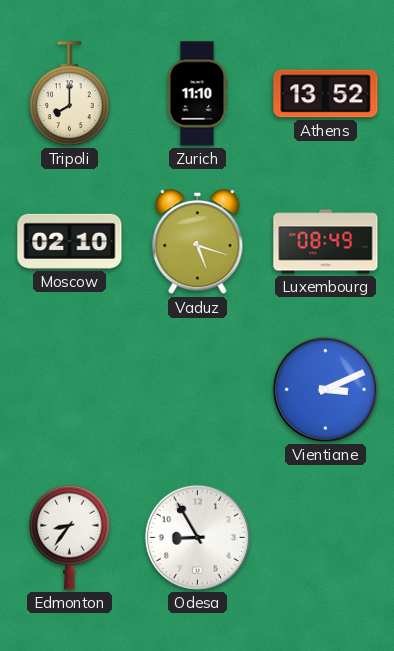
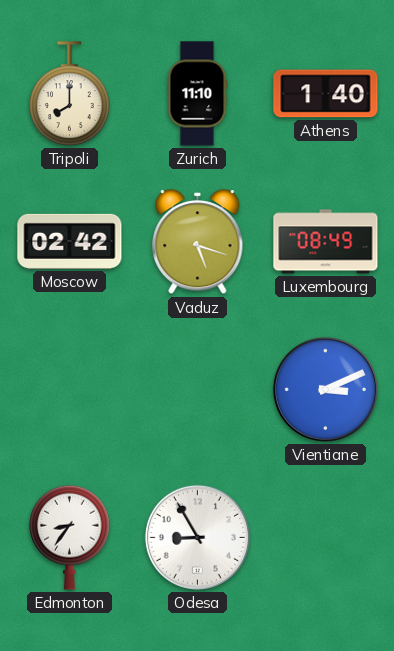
Athens: 13:52 -> 1:40 (326, 94)
Moscow: 02:10 -> 02:42 (70, 241)
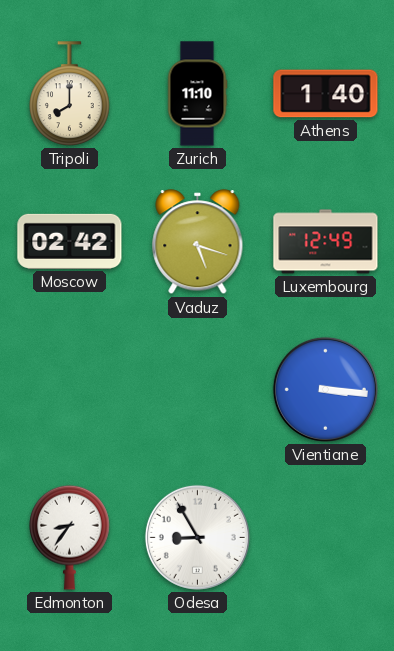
Luxembourg: 08:49 -> 12:49 (326, 242)
Vientiane: 3:11 -> 3:16 (325, 389)
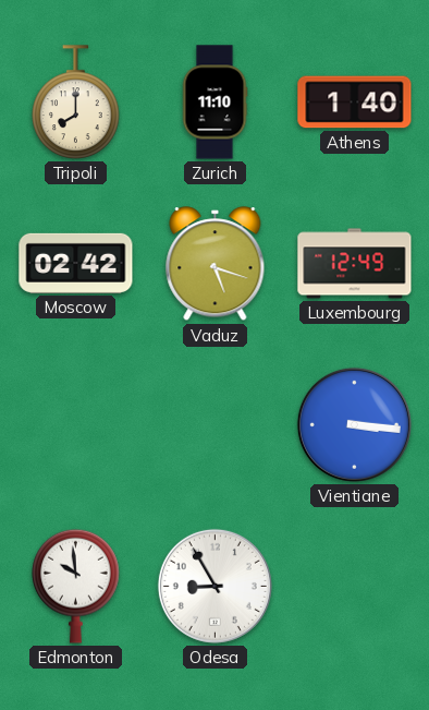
Edmonton: 8:36 -> 9:59 (76, 586)
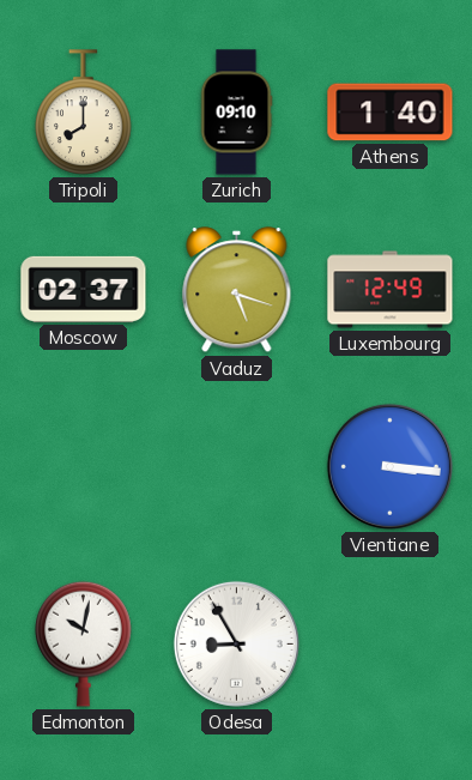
Zurich: 11:10 -> 09:10 (236, 113)
Moscow: 02:42 -> 02:37 (84, 289)
Edmonton: 9:59 -> 10:02 (84, 643)
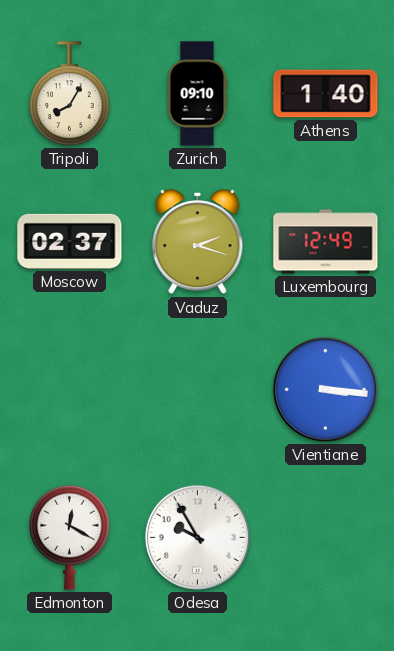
Tripoli: 8:00 -> 8:05 (70, 94)
Vaduz: 5:18 -> 2:18 (198, 242)
Edmonton: 10:02 -> 12:20 (70, 537)
Odesa: 8:55 -> 9:55 (197, 537)
